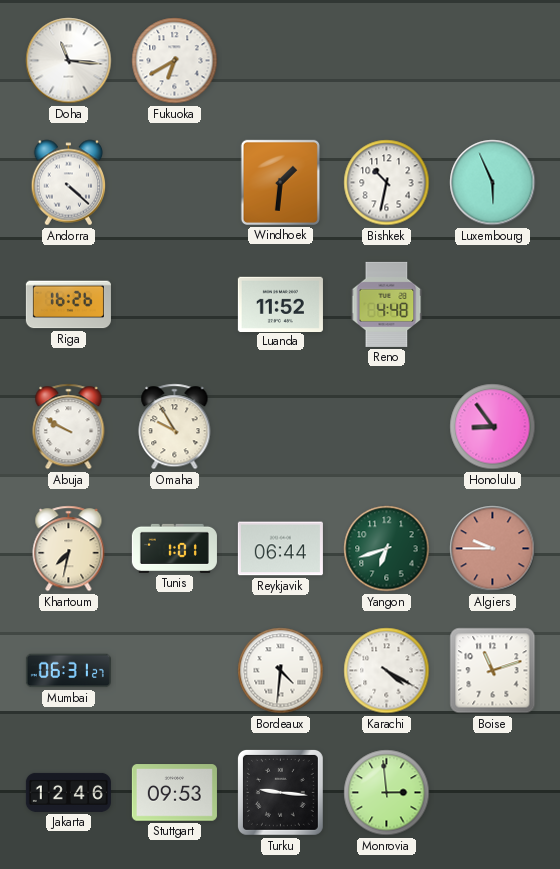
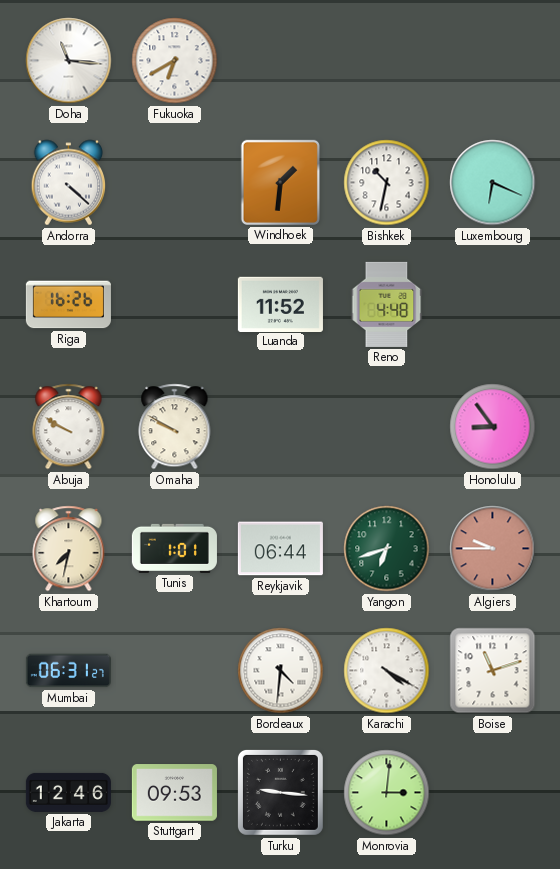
Luxembourg: 5:56 -> 6:19 (493, 183)
Omaha: 9:55 -> 9:50 (175, 427)
Monrovia: 2:59 -> 3:01 (387, 793)
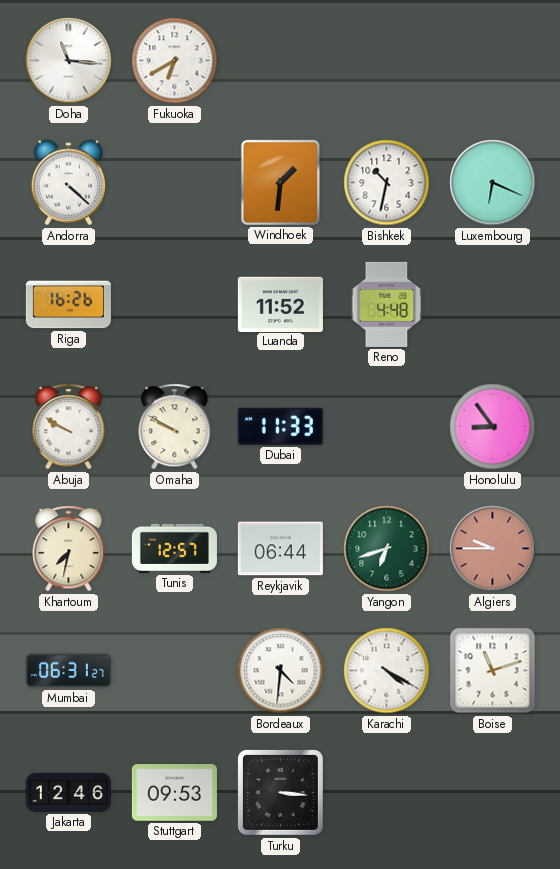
Dubai: none -> 11:33 (280, 426)
Tunis: 1:01 -> 12:57 (174, 548)
Turku: 9:16 -> 3:16 (280, 792)
Monrovia: 3:01 -> none (387, 793)
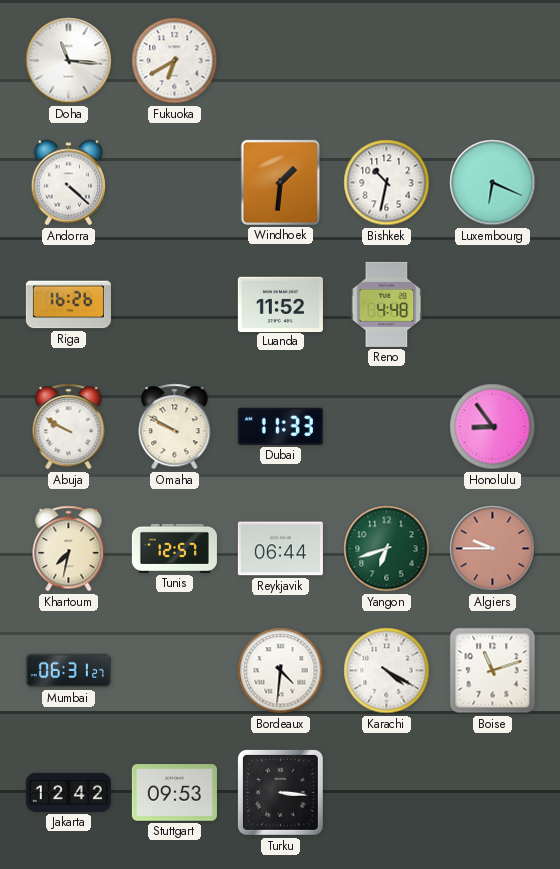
Jakarta: 12:46 -> 12:42 (68, 792)
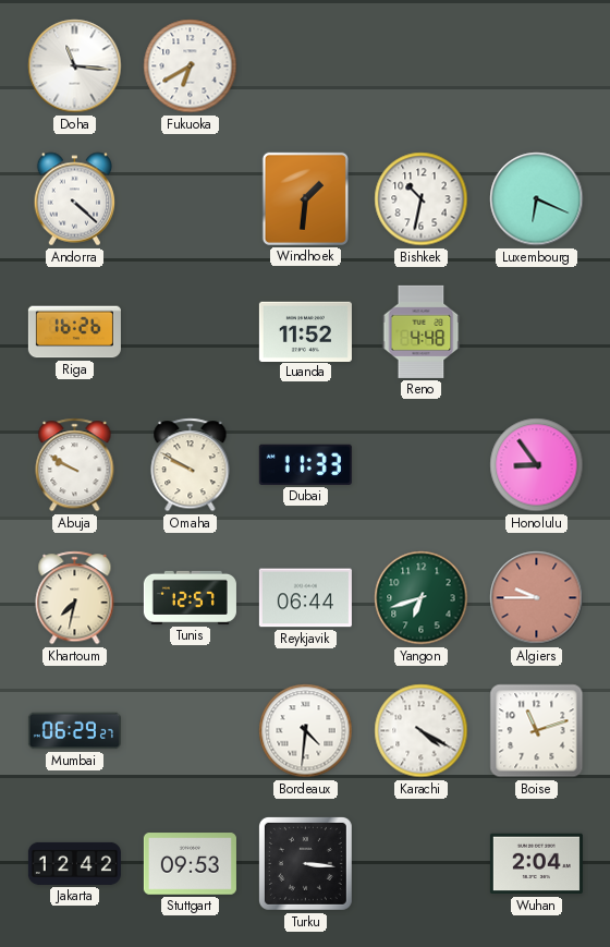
Mumbai: 06:31 -> 06:29 (74, 731)
Wuhan: none -> 2:04 (536, 864)
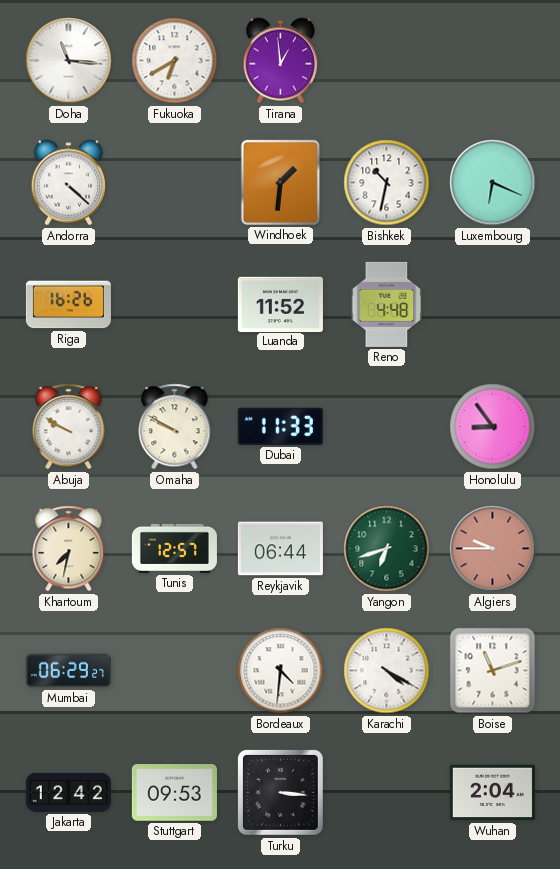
Tirana: none -> 12:59 (281, 61)
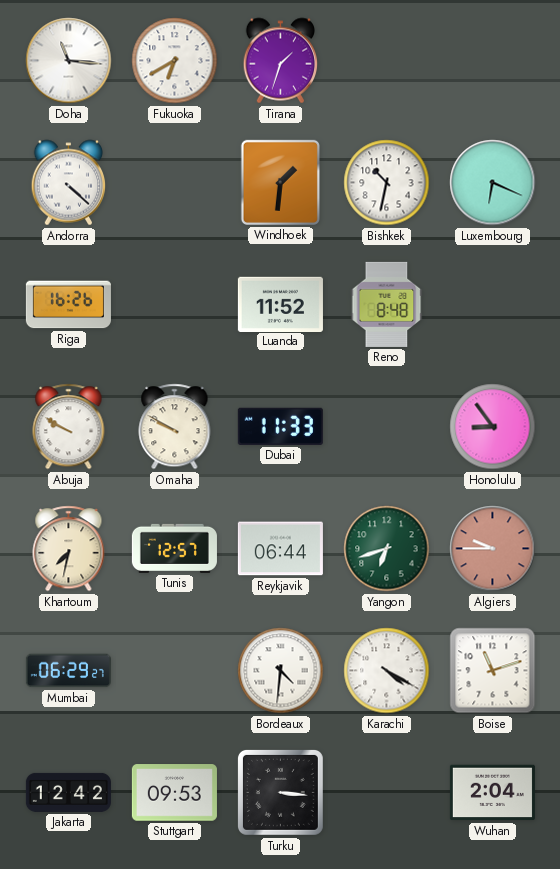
Tirana: 12:59 -> 1:33 (281, 61)
Reno: 4:48 -> 8:48 (387, 304)
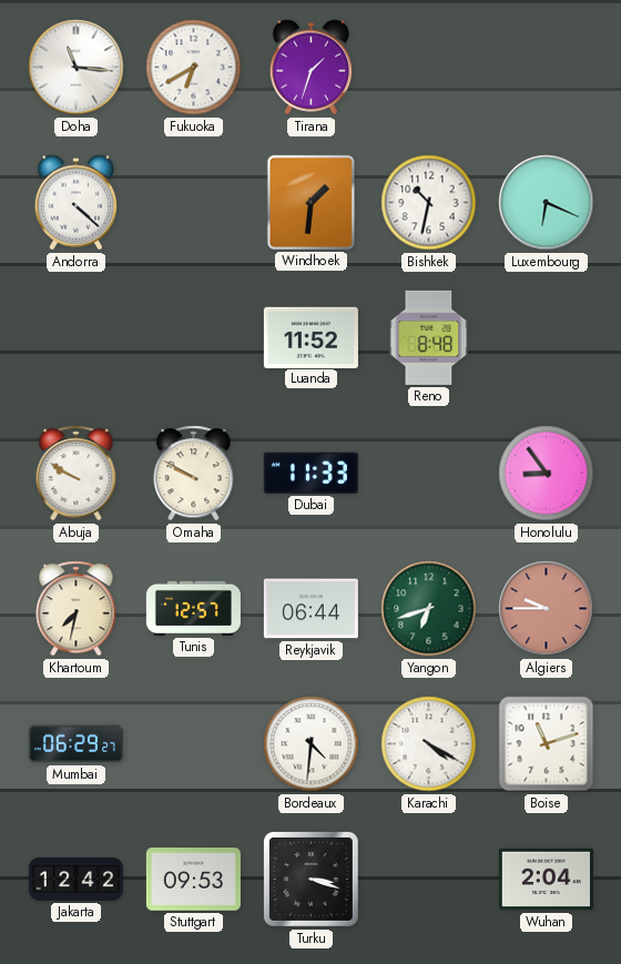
Riga: 16:26 -> none (68, 305)
Turku: 3:16 -> 3:18 (310, 879)
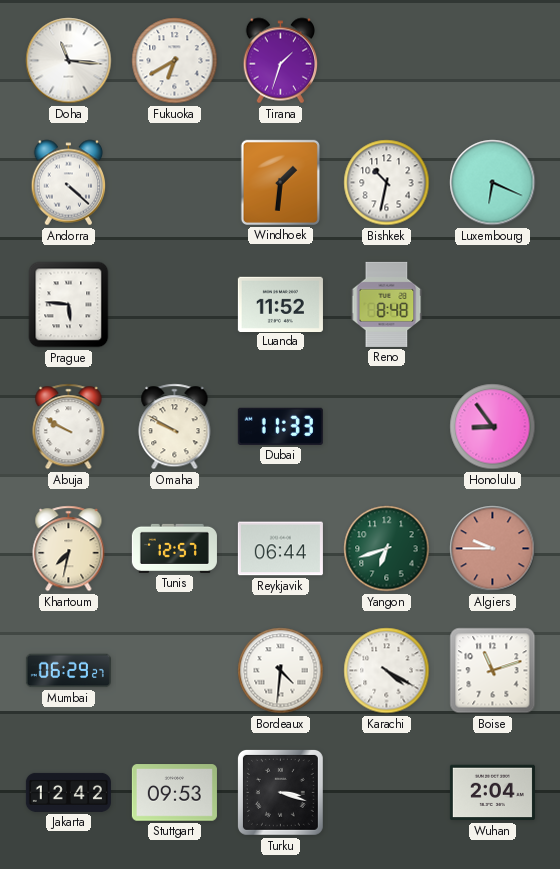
Prague: none -> 5:46 (69, 305)
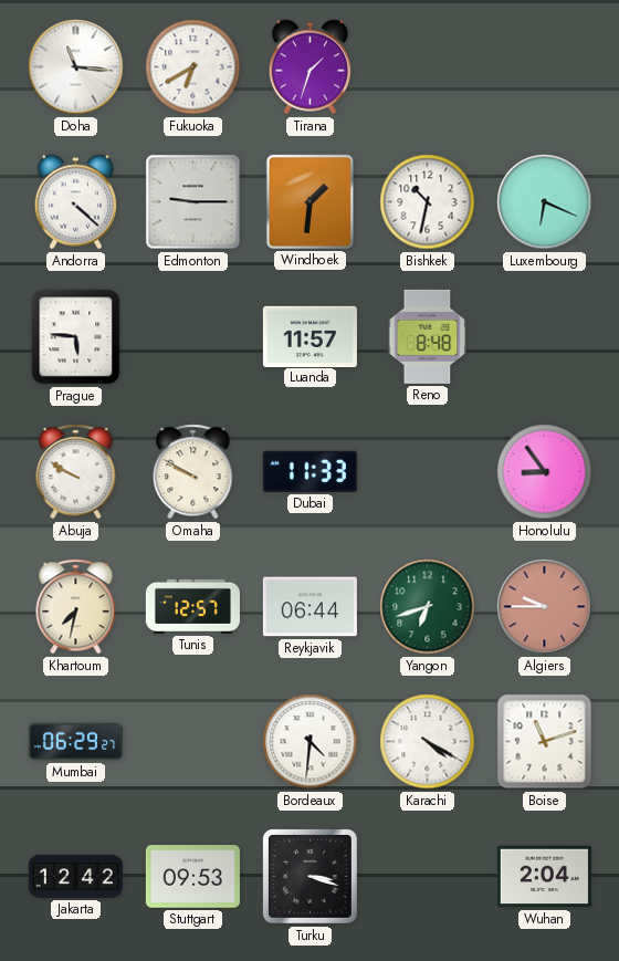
Edmonton: none -> 9:15 (193, 202)
Luanda: 11:52 -> 11:57 (309, 336)
